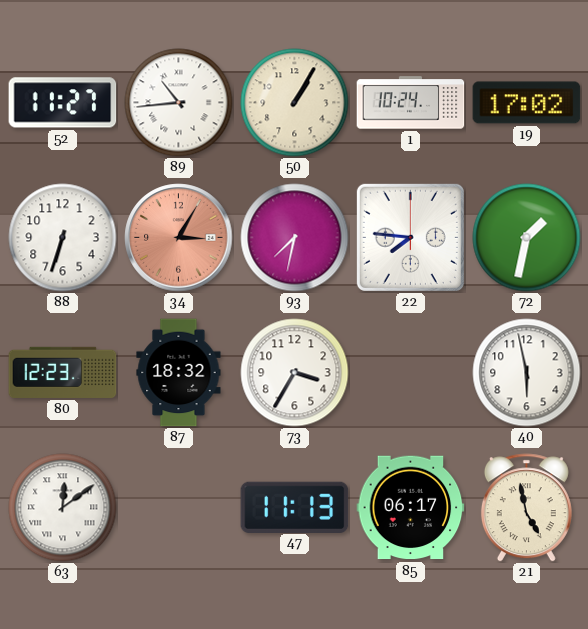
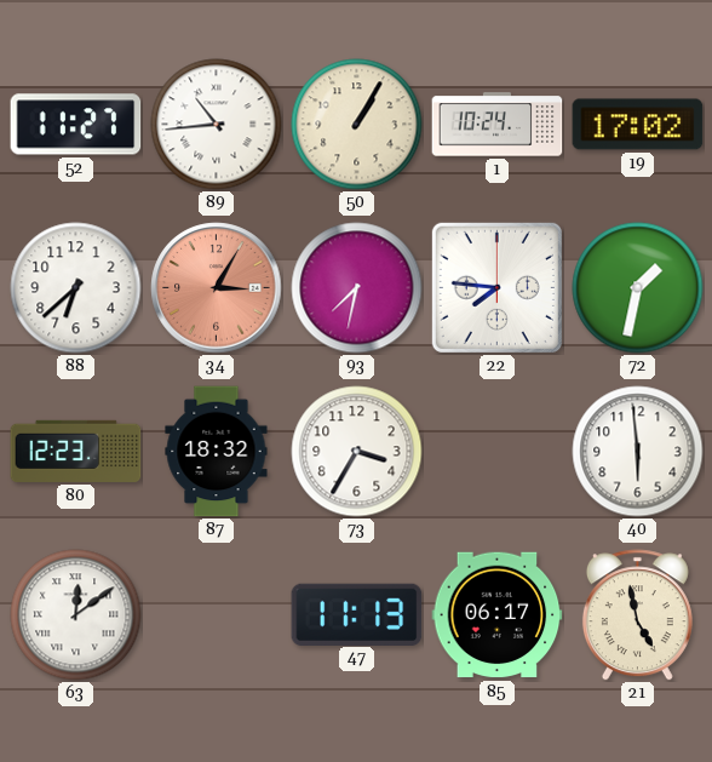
88: 6:33 -> 6:38 (76, 288)
40: 5:58 -> 5:59 (638, 452)
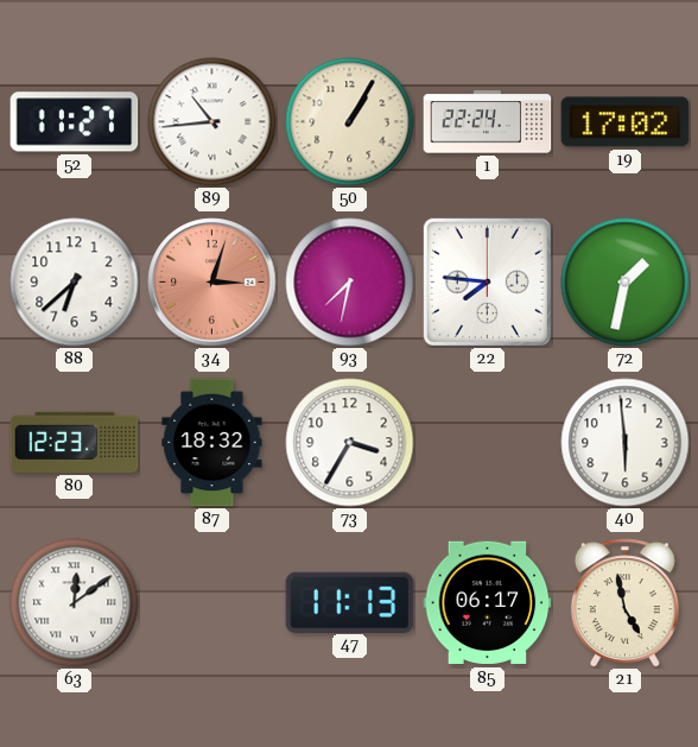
1: 10:24 -> 22:24 (488, 122)
34: 3:05 -> 3:03 (212, 283)
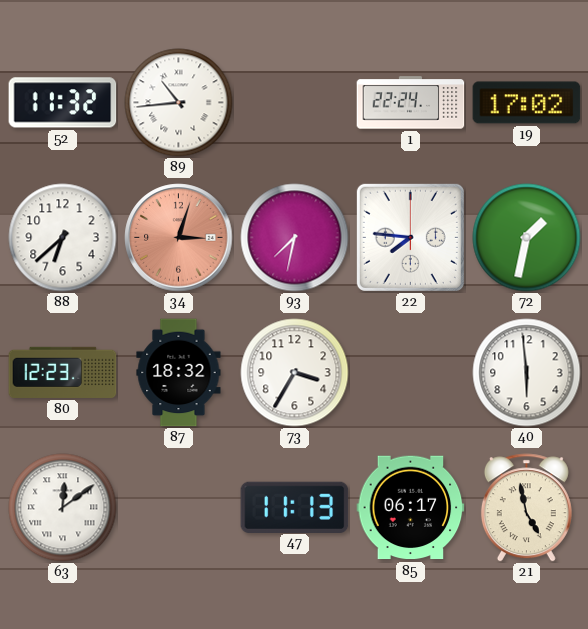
52: 11:27 -> 11:32 (63, 103)
50: 1:05 -> none (350, 122)
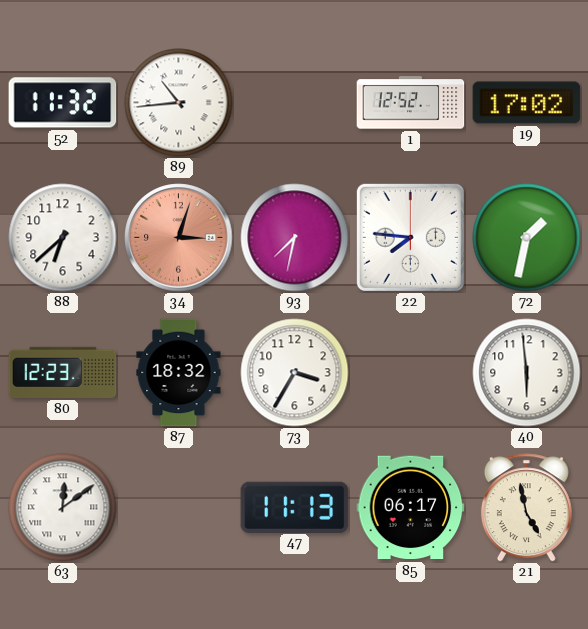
1: 22:24 -> 12:52 (411, 103)
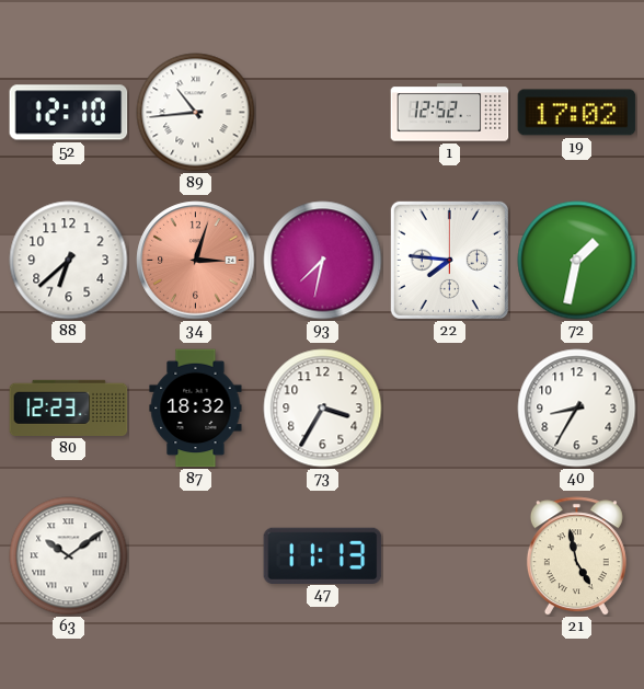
52: 11:32 -> 12:10 (69, 113)
40: 5:59 -> 8:35 (577, 409)
63: 12:09 -> 10:09 (69, 556)
85: 06:17 -> none (411, 508)
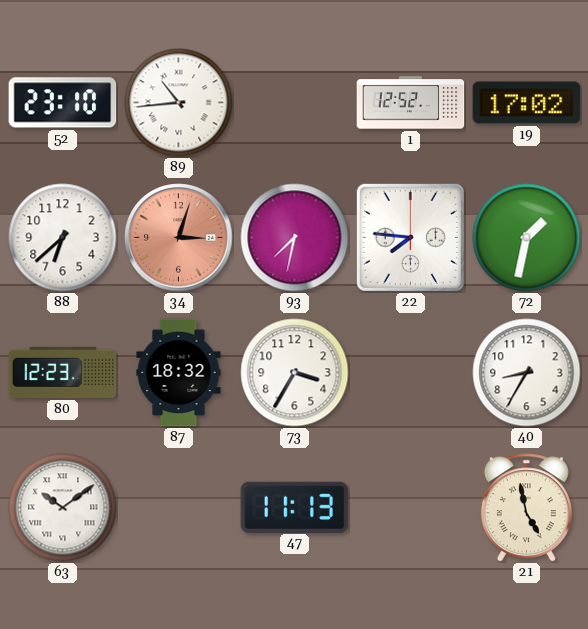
52: 12:10 -> 23:10 (63, 103)
